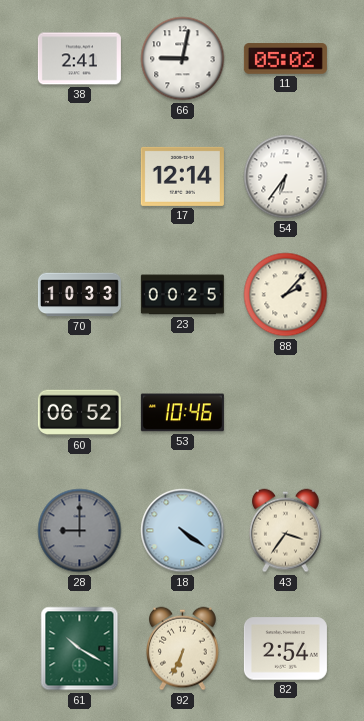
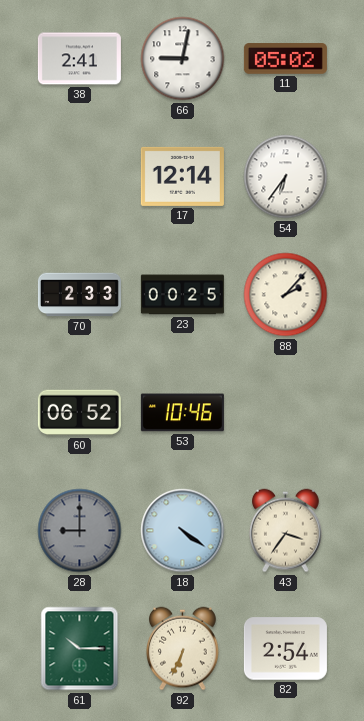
70: 10:33 -> 2:33 (79, 295)
61: 10:20 -> 10:15 (80, 649)
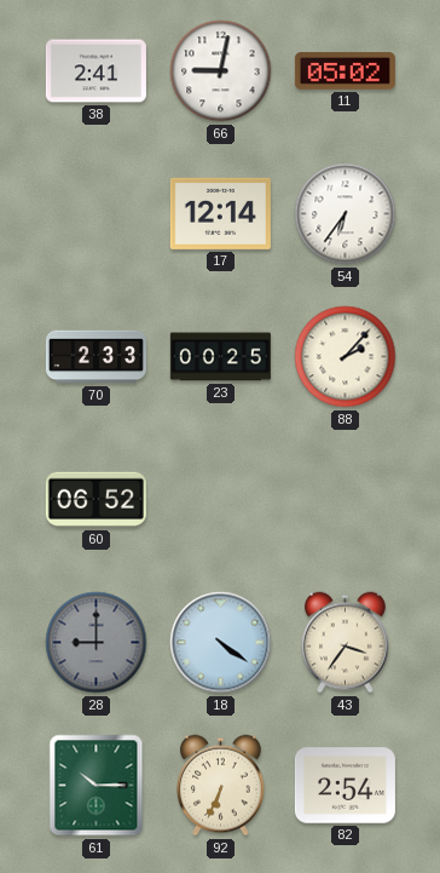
53: 10:46 -> none (182, 413)
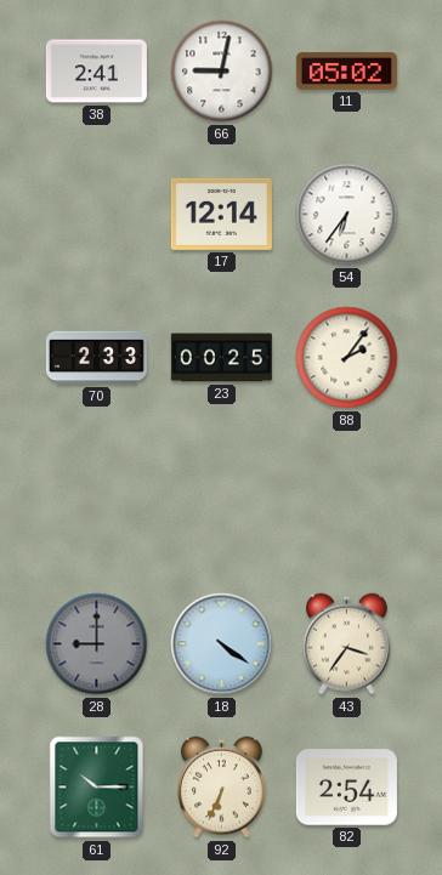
88: 2:07 -> 2:06 (347, 358)
60: 06:52 -> none (95, 500)
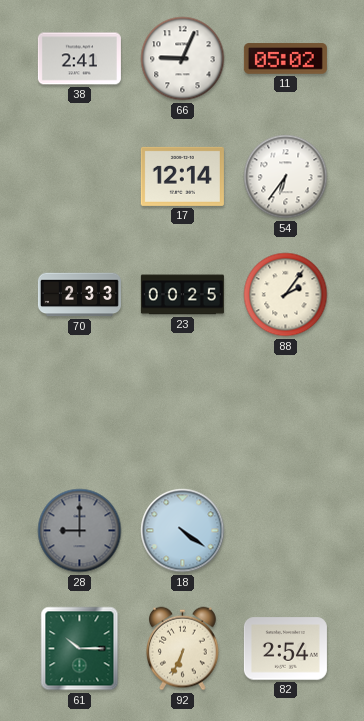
66: 9:02 -> 9:04 (183, 59)
43: 3:36 -> none (347, 644)
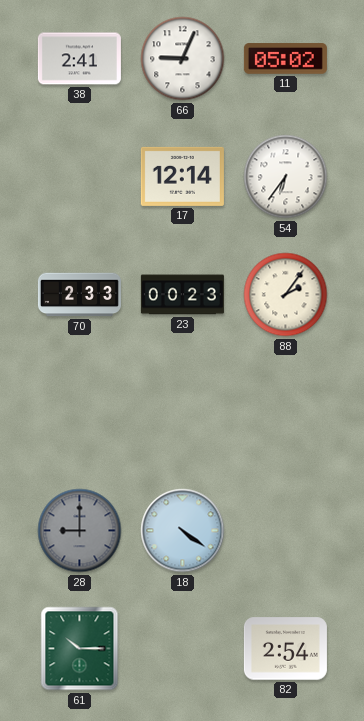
23: 00:25 -> 00:23 (182, 295)
92: 6:34 -> none (183, 649)
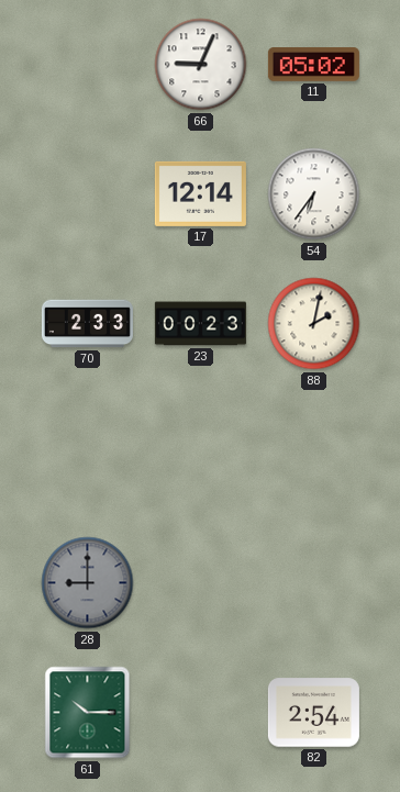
38: 2:41 -> none (79, 59)
88: 2:06 -> 2:02 (314, 324)
18: 4:21 -> none (183, 531)
